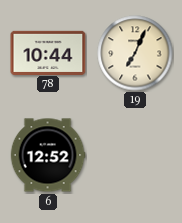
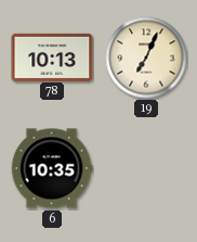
78: 10:44 -> 10:13 (52, 56)
6: 12:52 -> 10:35 (52, 168)
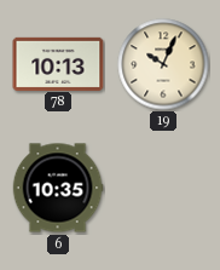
19: 7:04 -> 10:04 (163, 64)
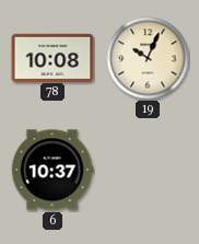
78: 10:13 -> 10:08 (52, 57)
6: 10:35 -> 10:37 (52, 170)
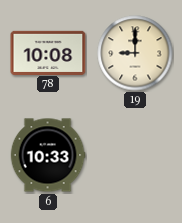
19: 10:04 -> 9:00 (135, 53)
6: 10:37 -> 10:33 (48, 155)
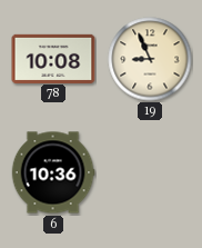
19: 9:00 -> 8:56 (150, 59)
6: 10:33 -> 10:36 (53, 172)
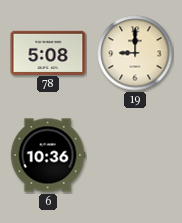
78: 10:08 -> 5:08 (48, 52)
19: 8:56 -> 9:00 (135, 53)
